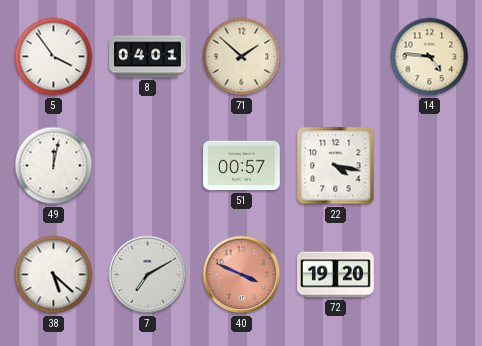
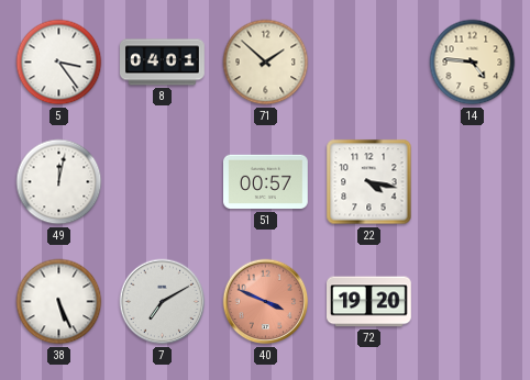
5: 3:54 -> 3:24 (59, 63)
38: 5:22 -> 5:26 (59, 302)
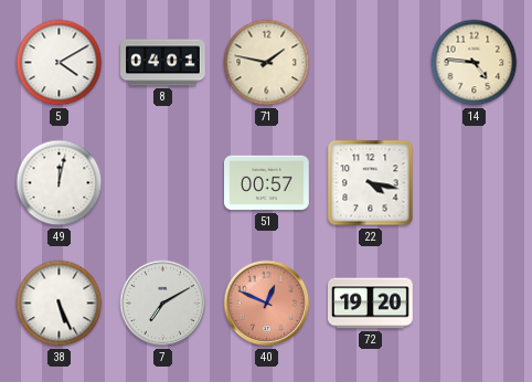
5: 3:24 -> 4:10 (60, 63)
71: 1:52 -> 1:47 (267, 63)
40: 3:49 -> 12:49 (267, 304)
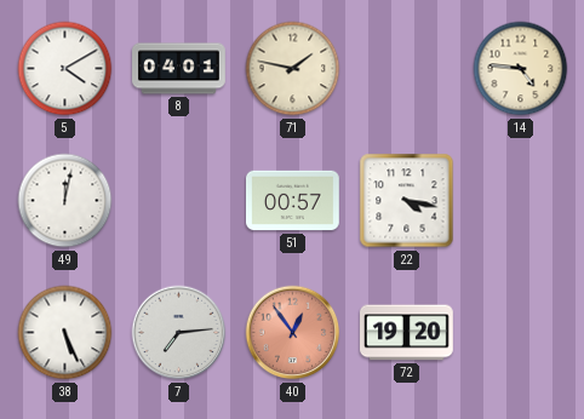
7: 7:10 -> 7:14 (179, 333)
40: 12:49 -> 12:54 (293, 333)
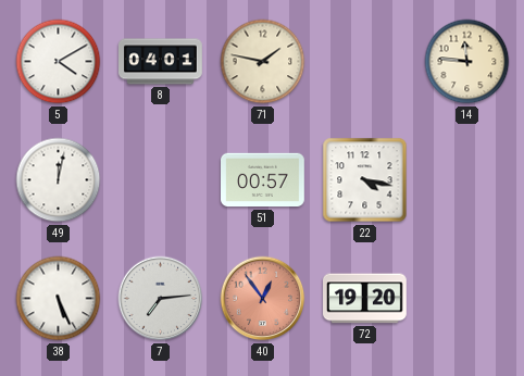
14: 4:46 -> 11:46 (467, 62)
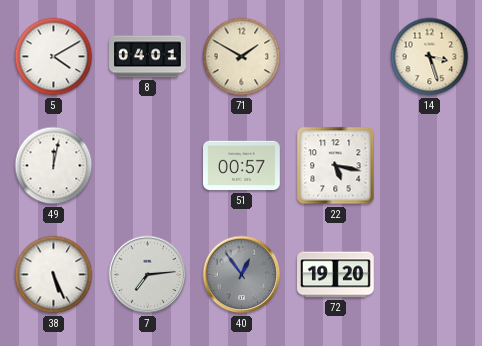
71: 1:47 -> 1:50 (242, 57)
14: 11:46 -> 3:27 (430, 57)
22: 4:17 -> 5:17 (336, 166)
40 dial: salmon -> grey (242, 275)
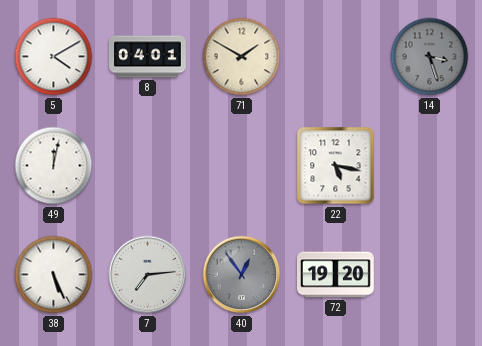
14 dial: cream -> grey (430, 57)
51: 00:57 -> none (242, 166)
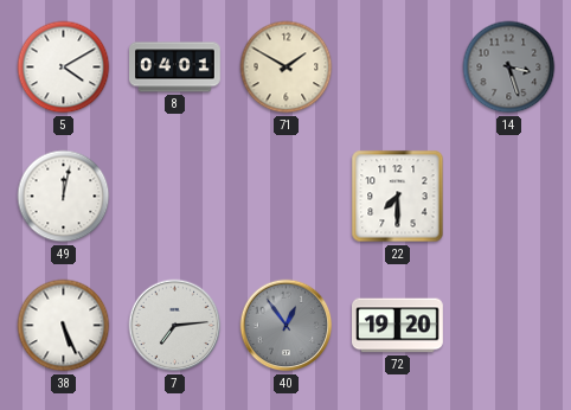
22: 5:17 -> 7:30 (398, 197)
